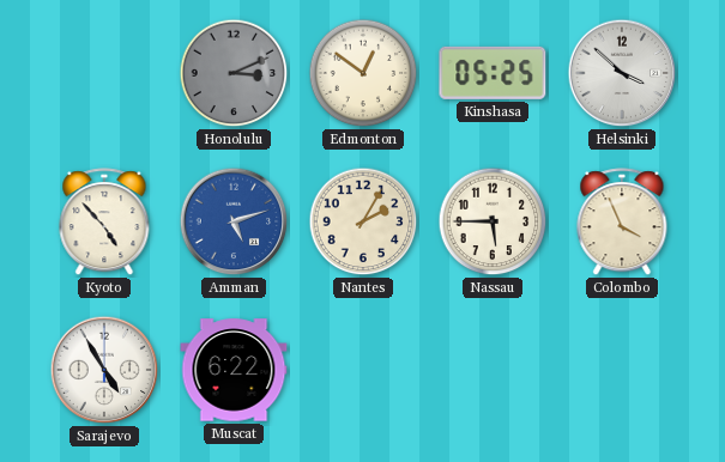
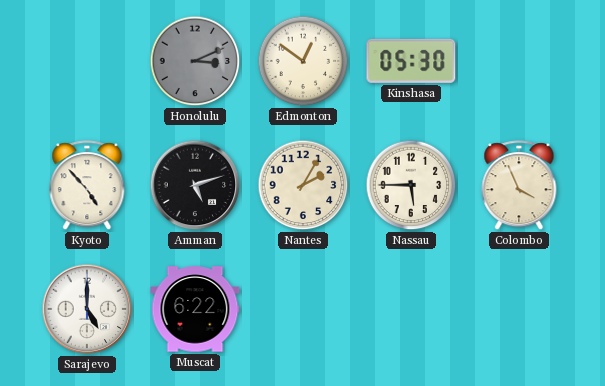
Kinshasa: 05:25 -> 05:30 (411, 61)
Helsinki: 3:52 -> none (622, 73)
Amman dial: blue -> black (195, 185)
Sarajevo: 4:55 -> 5:00 (87, 309)
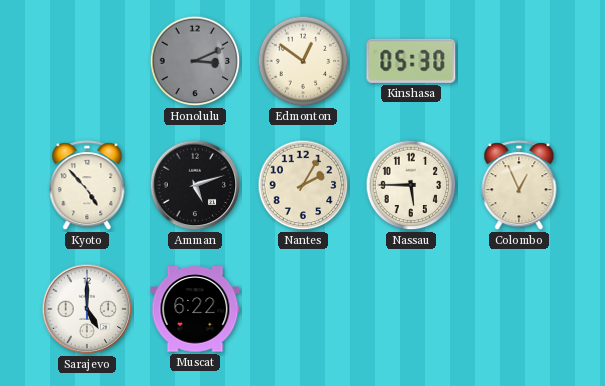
Colombo: 3:56 -> 12:56 (519, 186)
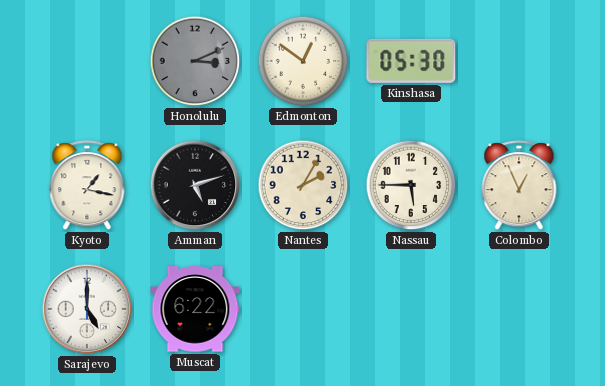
Kyoto: 4:53 -> 1:17 (87, 186)
